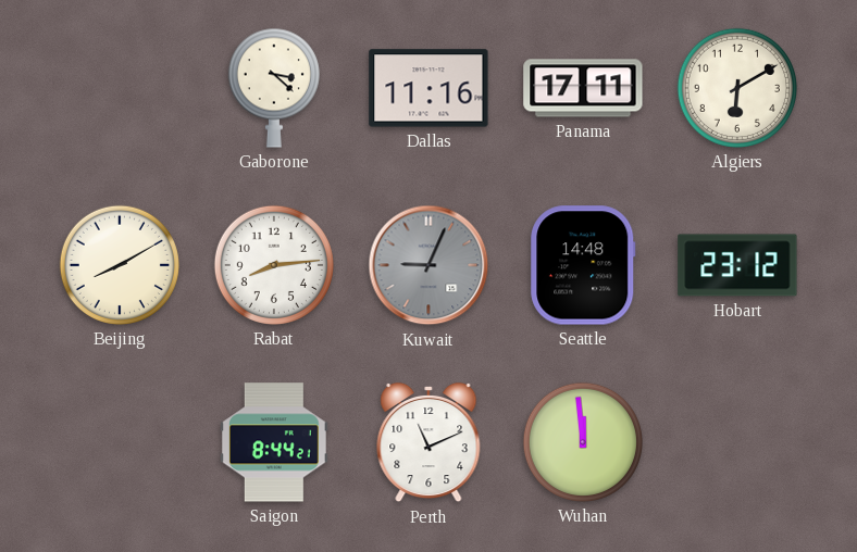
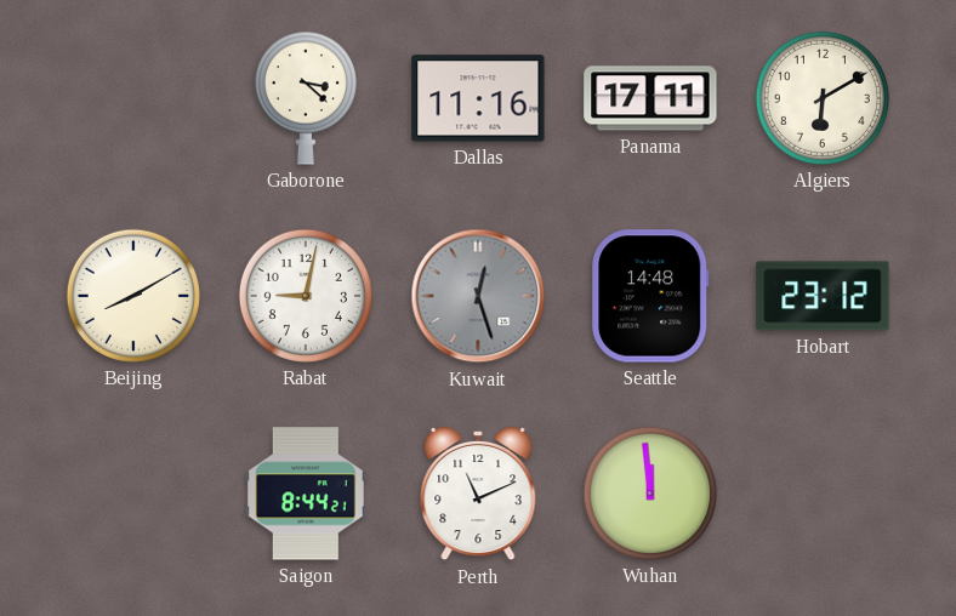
Rabat: 8:14 -> 9:02 (306, 296)
Kuwait: 9:04 -> 12:27 (478, 296)
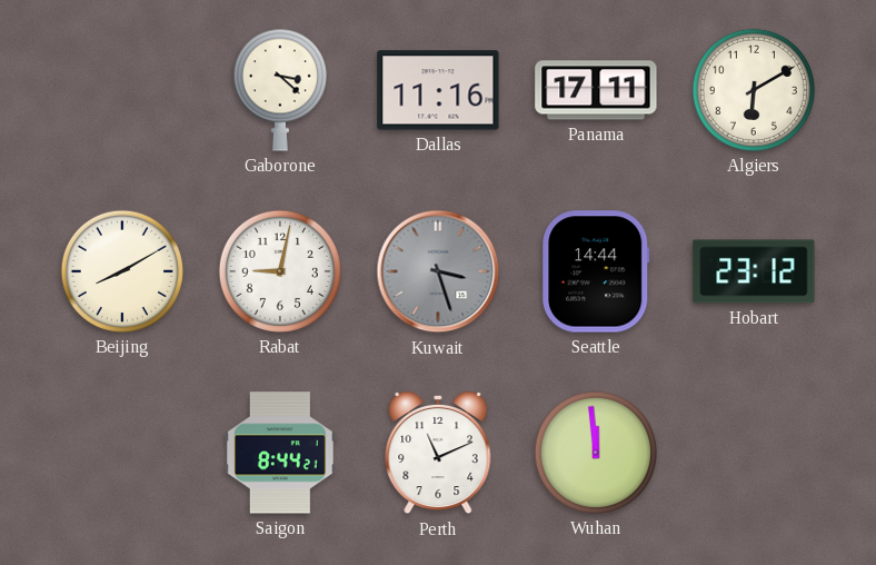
Kuwait: 12:27 -> 3:27 (438, 271)
Seattle: 14:48 -> 14:44 (596, 271)
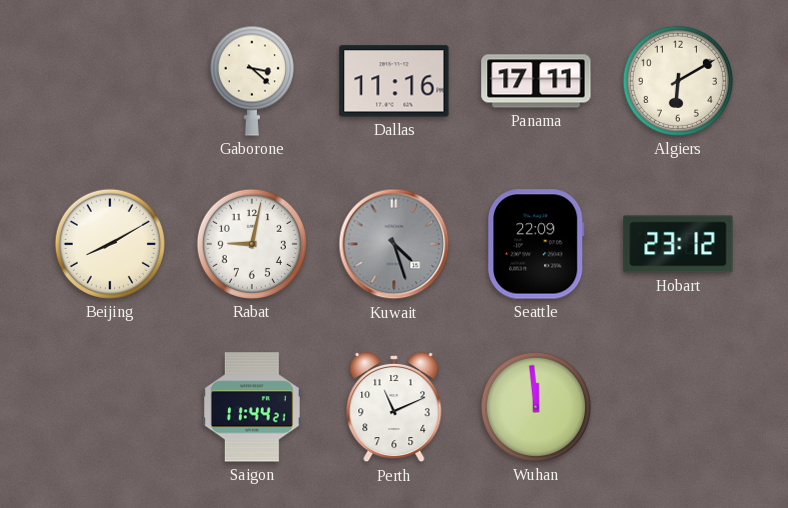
Kuwait: 3:27 -> 4:27 (394, 244)
Seattle: 14:44 -> 22:09 (536, 244)
Saigon: 8:44 -> 11:44 (252, 407)
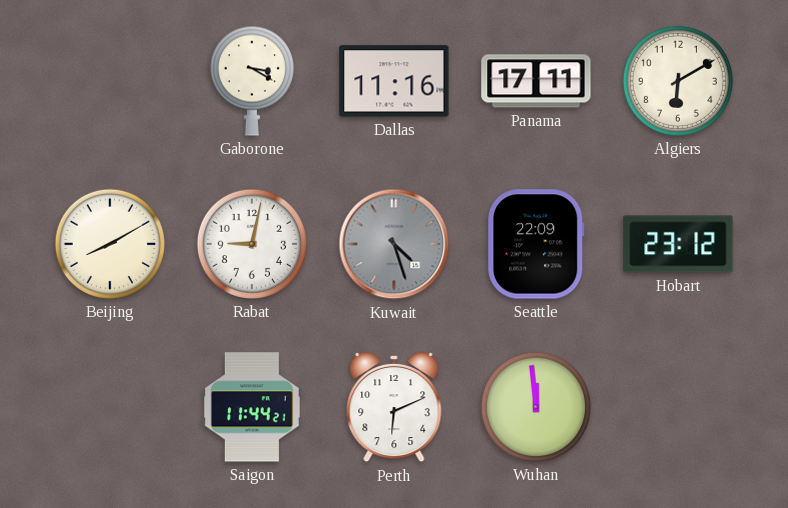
Gaborone: 3:22 -> 3:20 (252, 81)
Perth: 11:11 -> 6:11 (394, 407)
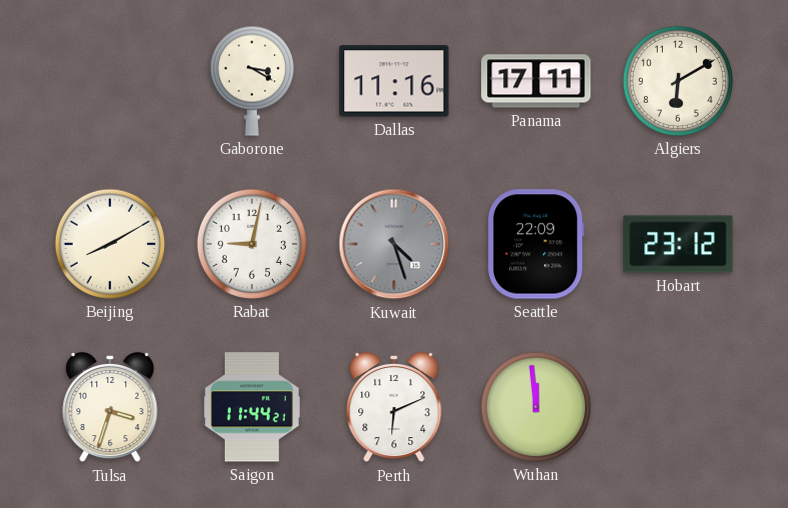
Tulsa: none -> 3:33 (110, 407)
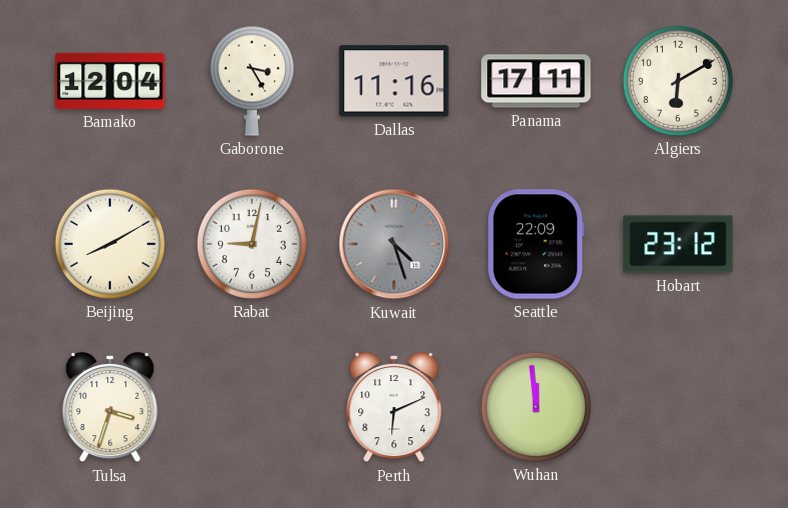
Bamako: none -> 12:04 (110, 81)
Gaborone: 3:20 -> 3:25 (252, 81)
Saigon: 11:44 -> none (252, 407)
